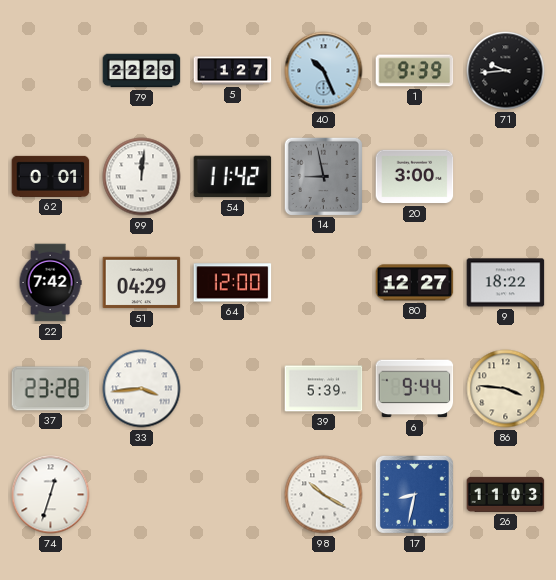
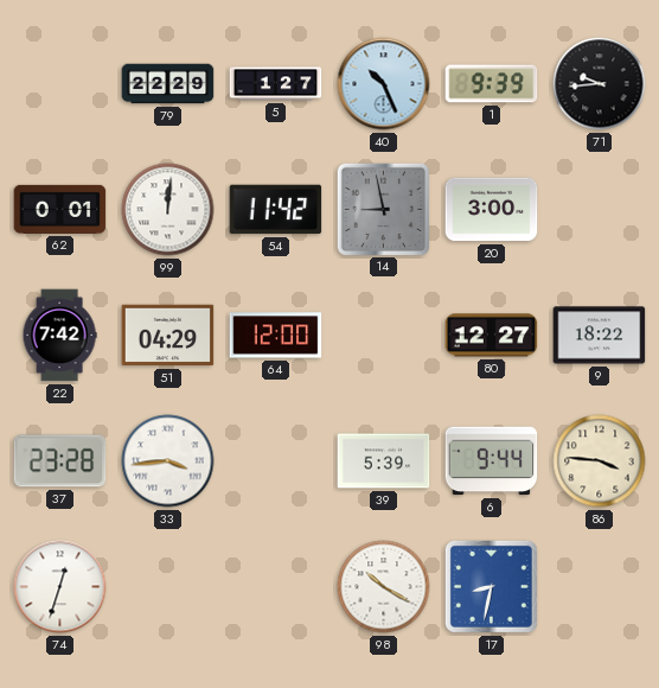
26: 11:03 -> none (506, 494)
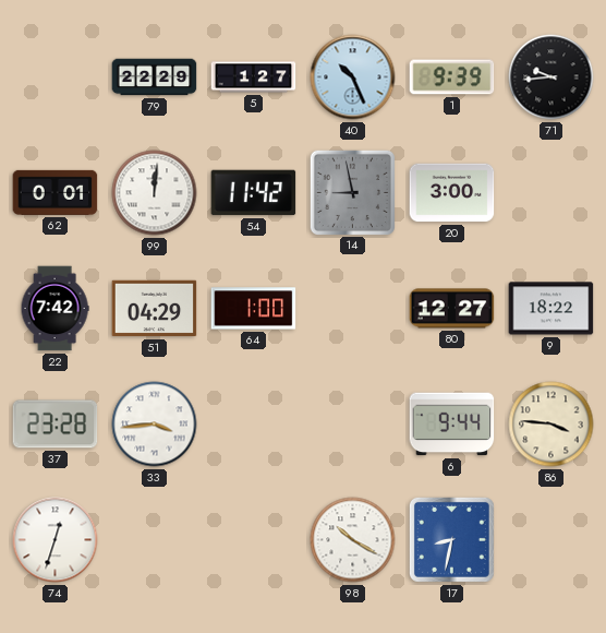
64: 12:00 -> 1:00 (254, 309)
39: 5:39 -> none (384, 461)
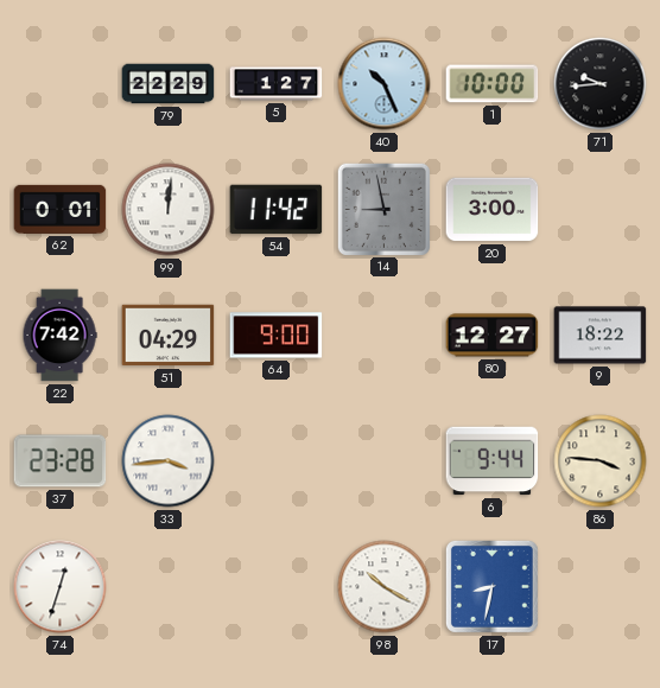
1: 9:39 -> 10:00 (493, 84)
64: 1:00 -> 9:00 (277, 336)
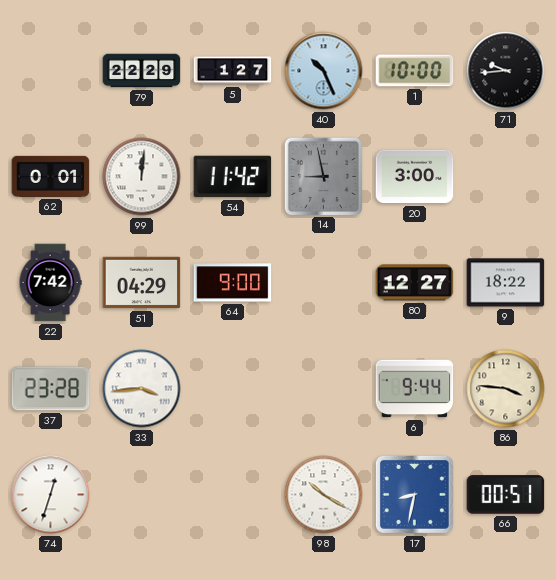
66: none -> 00:51 (506, 495)
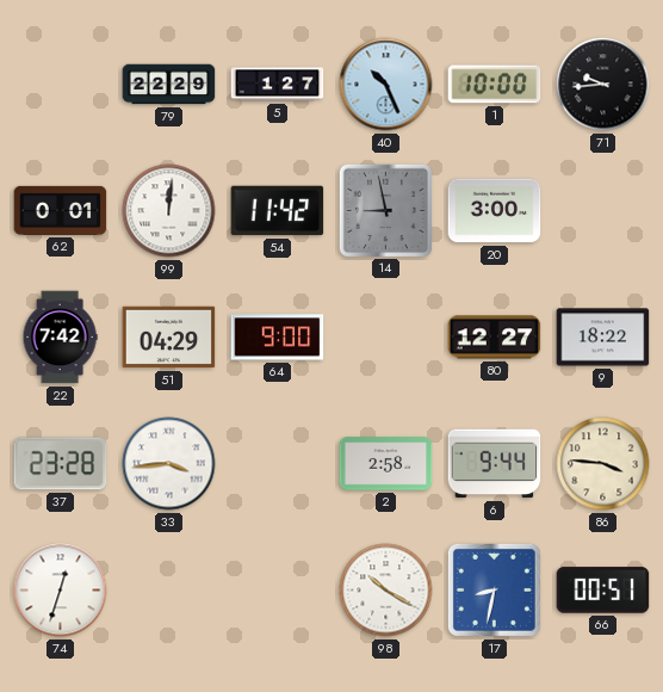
2: none -> 2:58 (386, 464)
